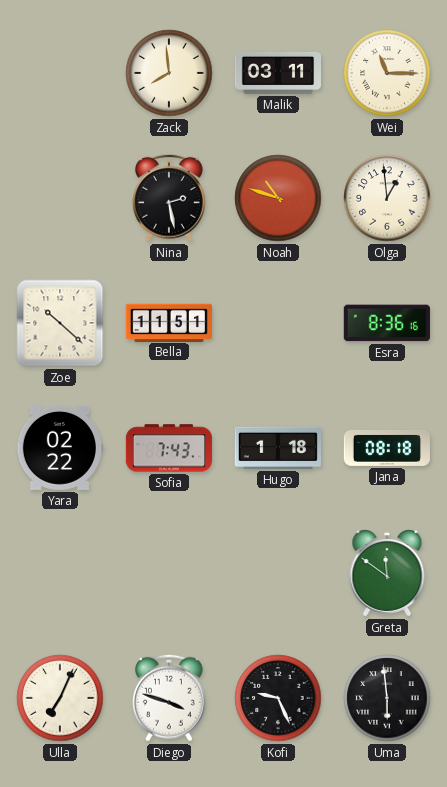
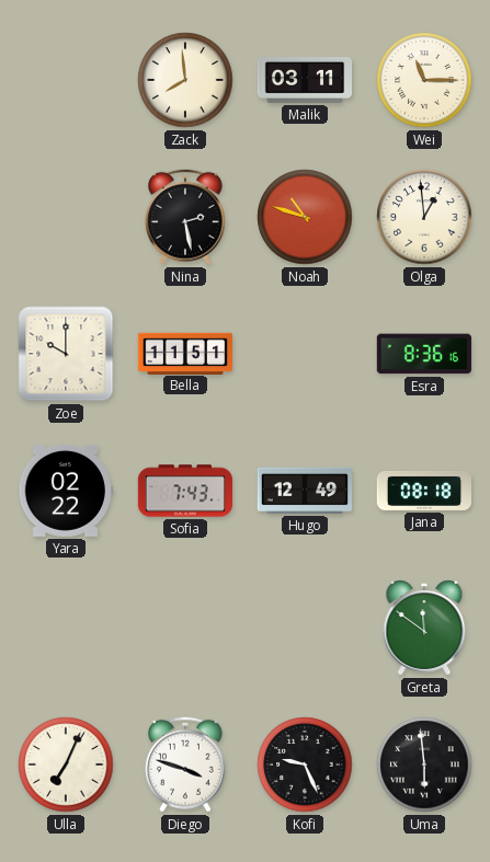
Zoe: 10:22 -> 10:00 (66, 354)
Hugo: 1:18 -> 12:49 (304, 491)
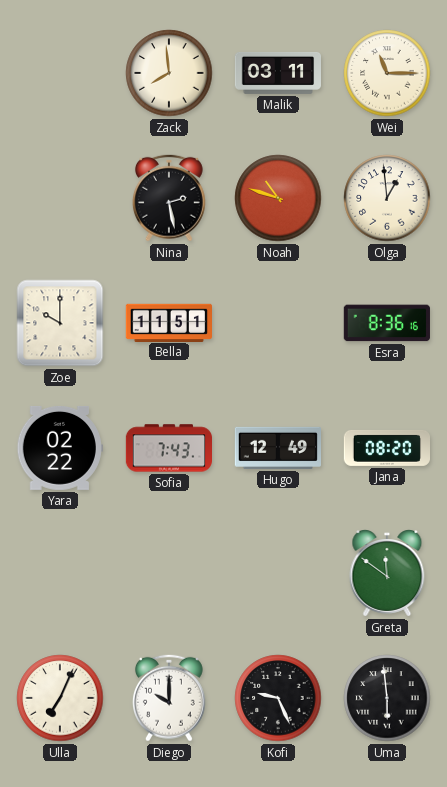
Jana: 08:18 -> 08:20 (386, 448)
Diego: 3:48 -> 10:00 (169, 698)
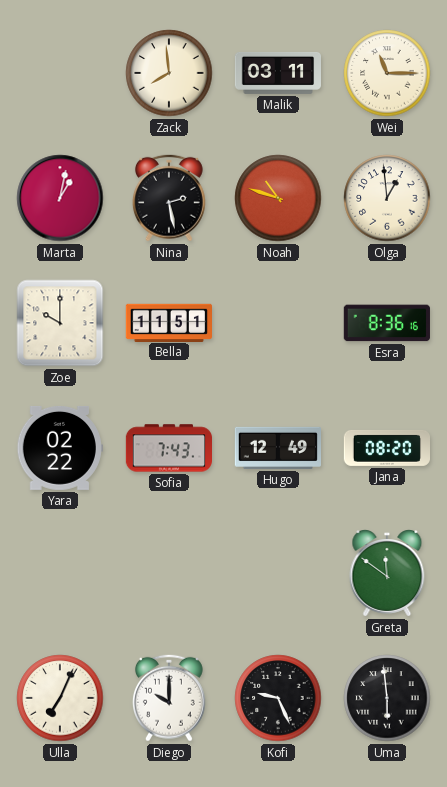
Marta: none -> 1:02 (60, 198)
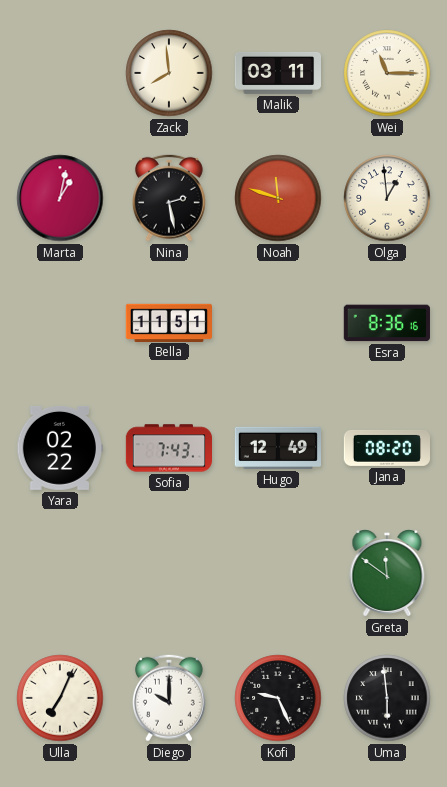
Noah: 10:48 -> 11:48 (278, 198)
Zoe: 10:00 -> none (60, 323)
